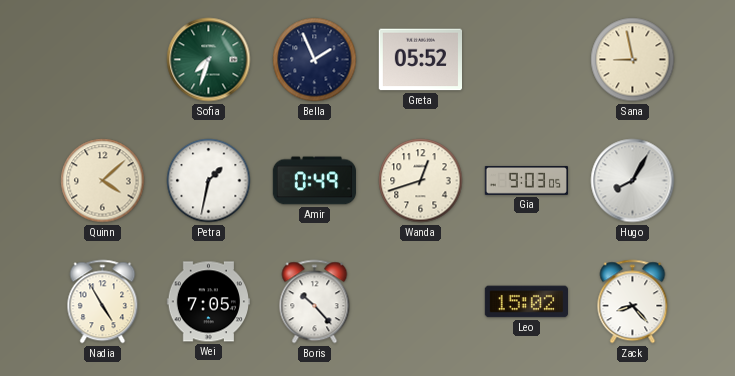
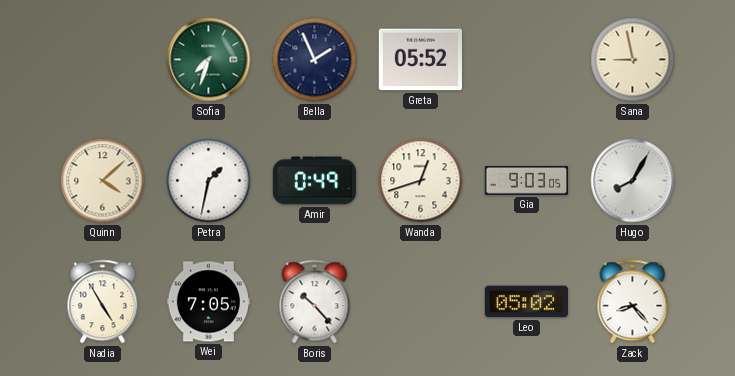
Leo: 15:02 -> 05:02 (526, 302)
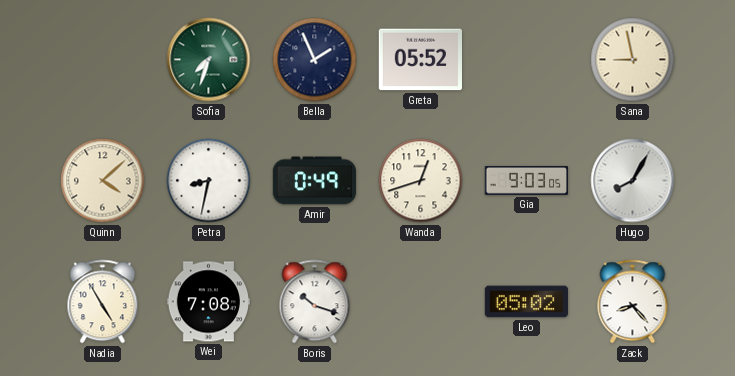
Petra: 1:32 -> 8:32 (209, 181)
Wei: 7:05 -> 7:08 (208, 302)
Boris: 10:23 -> 10:18 (315, 302)
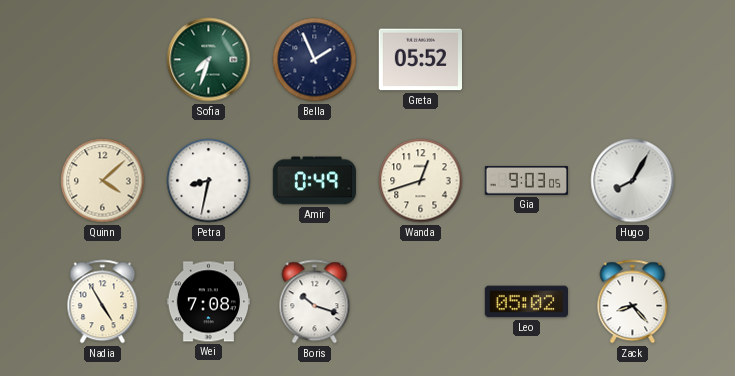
Sana: 8:58 -> none (633, 60)
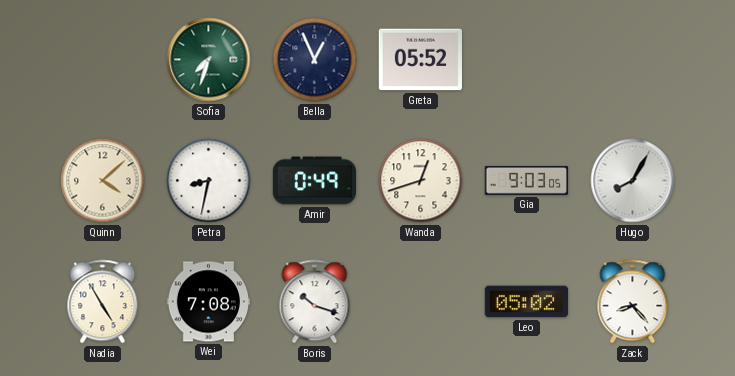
Bella: 1:56 -> 12:56 (315, 60)
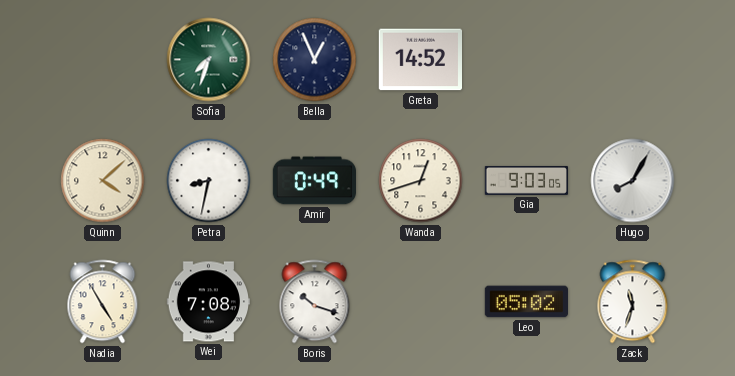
Greta: 05:52 -> 14:52 (420, 60)
Zack: 8:23 -> 11:33 (633, 302)
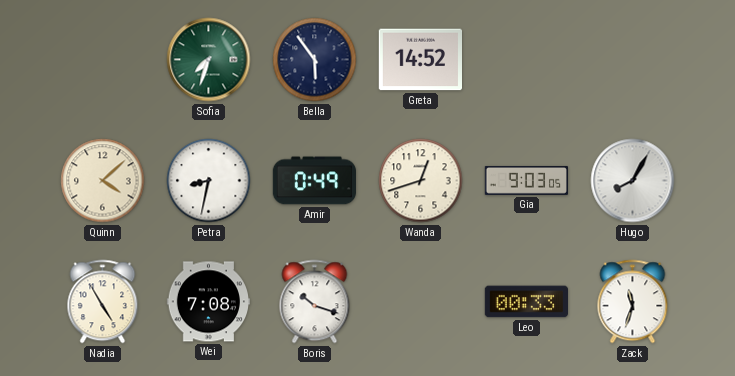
Bella: 12:56 -> 5:54 (315, 60)
Leo: 05:02 -> 00:33 (526, 302)
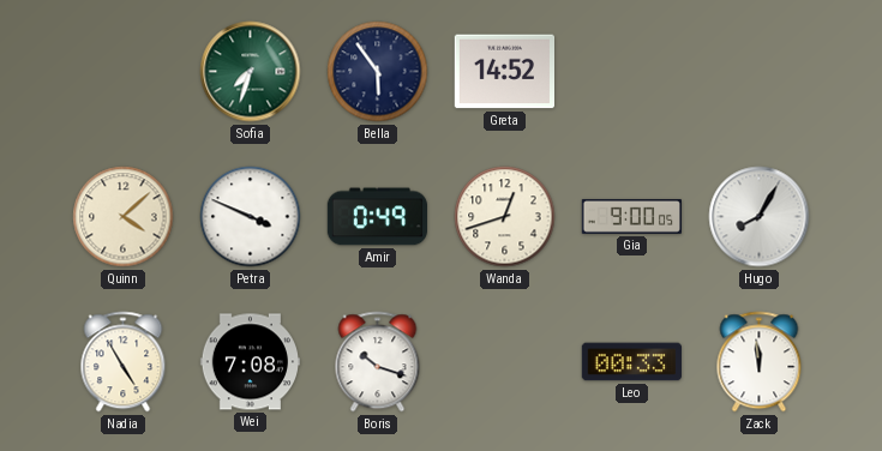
Petra: 8:32 -> 3:49 (251, 217)
Gia: 9:03 -> 9:00 (632, 216)
Zack: 11:33 -> 11:59 (760, 362)
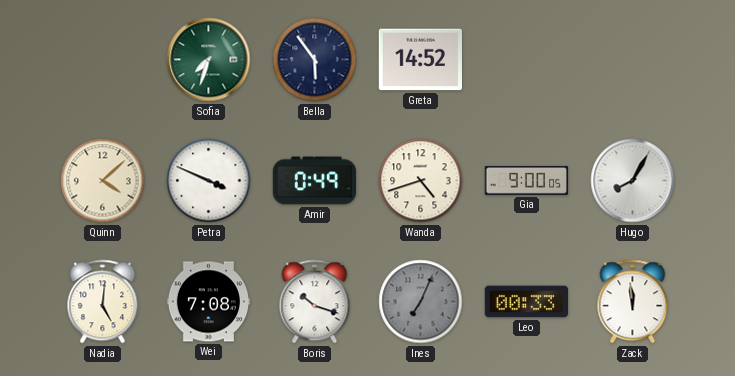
Wanda: 12:42 -> 4:42 (421, 181)
Nadia: 4:55 -> 5:01 (103, 302)
Ines: none -> 7:04 (421, 302)
